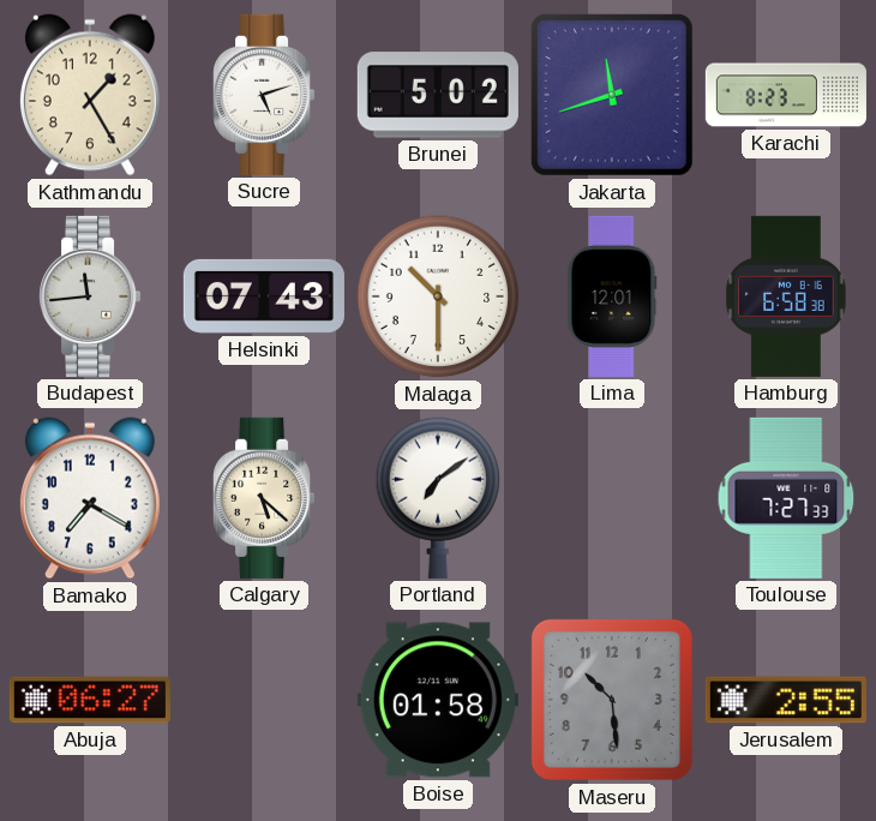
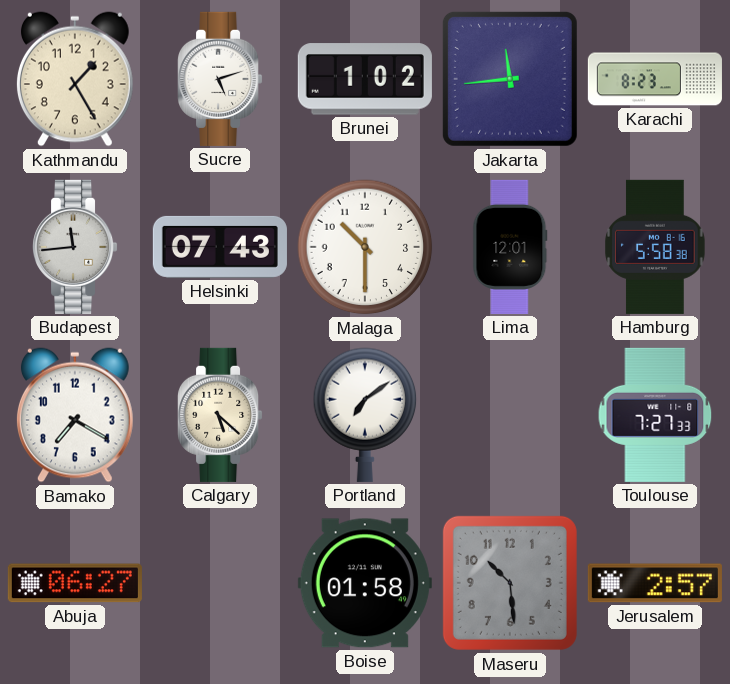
Brunei: 5:02 -> 1:02 (365, 79)
Jakarta: 11:42 -> 11:44 (510, 79)
Hamburg: 6:58 -> 5:58 (655, 247)
Jerusalem: 2:55 -> 2:57 (655, 583)
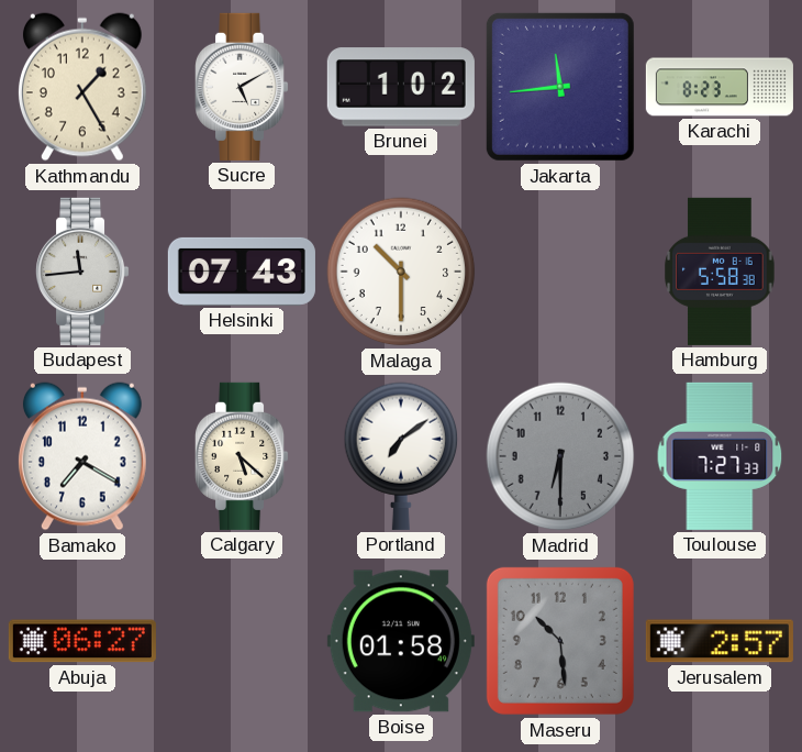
Sucre: 5:12 -> 5:10 (243, 87)
Lima: 12:01 -> none (510, 247)
Madrid: none -> 6:30 (560, 456)
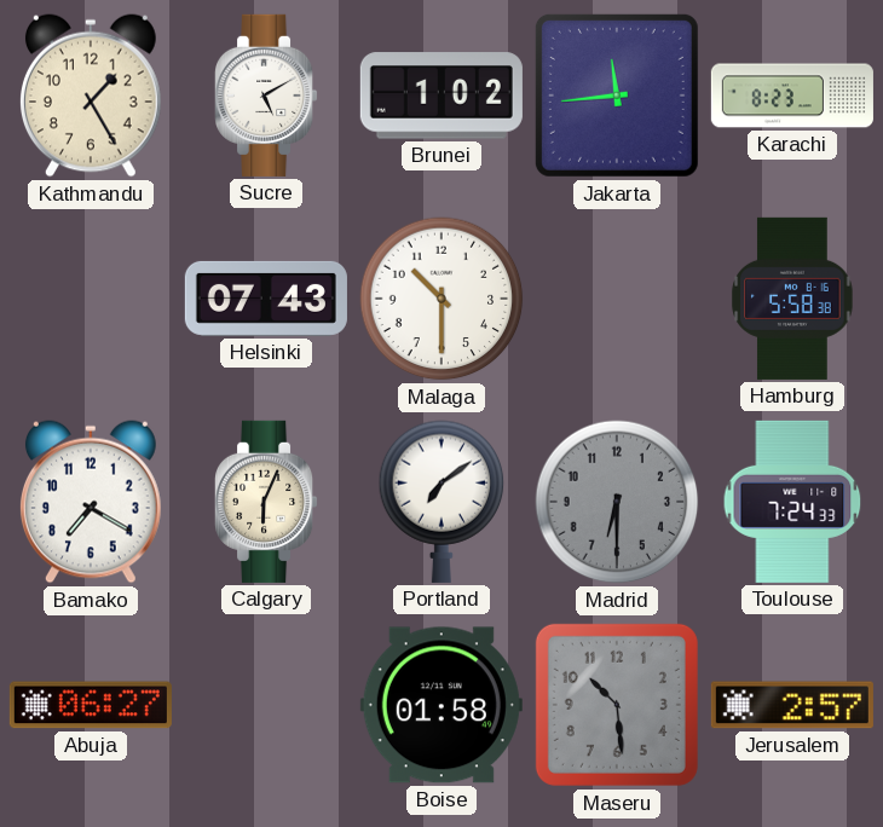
Budapest: 11:44 -> none (83, 272)
Calgary: 5:22 -> 6:04 (267, 502)
Toulouse: 7:27 -> 7:24 (792, 502)
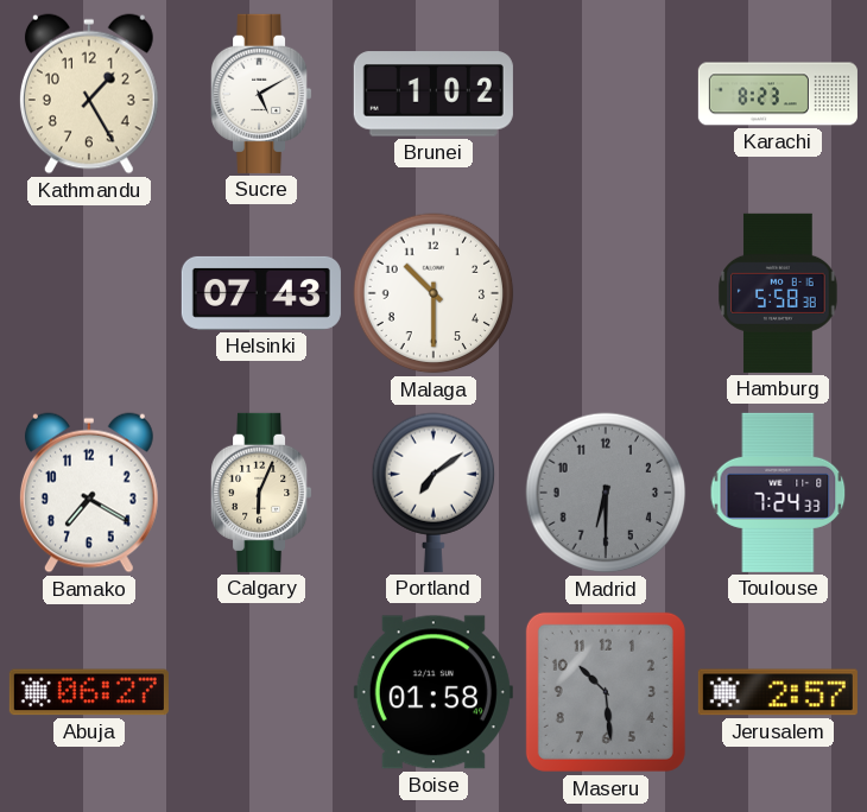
Jakarta: 11:44 -> none (617, 96)
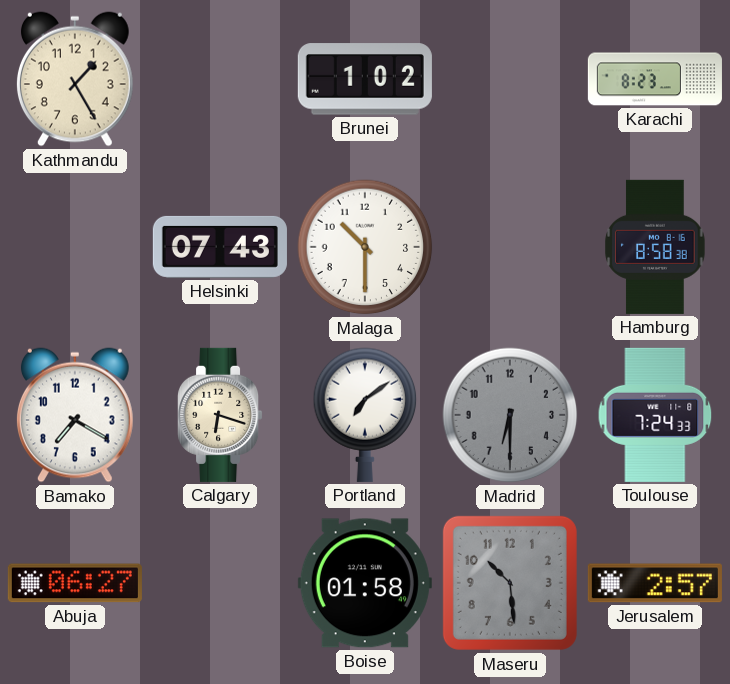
Sucre: 5:10 -> none (262, 94)
Hamburg: 5:58 -> 8:58 (655, 247)
Calgary: 6:04 -> 6:18 (221, 415)
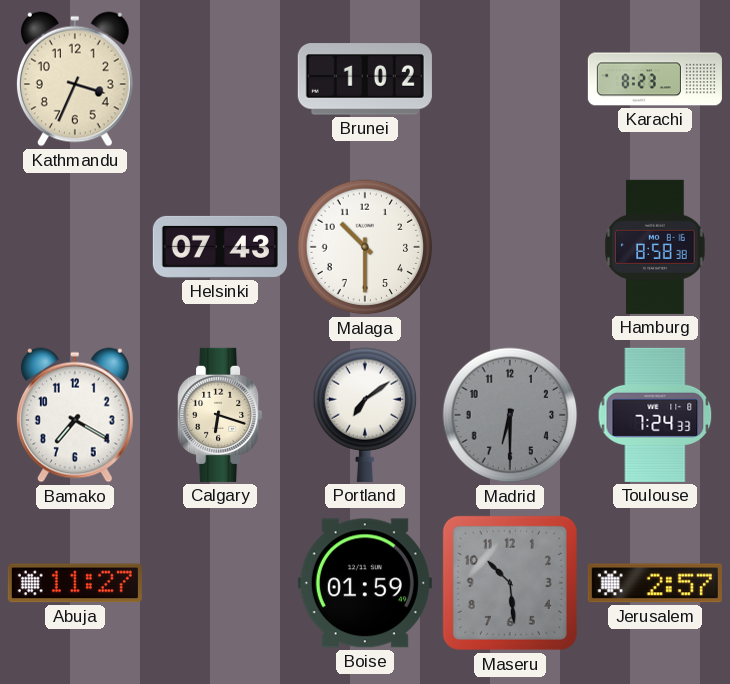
Kathmandu: 1:25 -> 3:34 (75, 79)
Abuja: 06:27 -> 11:27 (75, 583)
Boise: 01:58 -> 01:59 (365, 583)
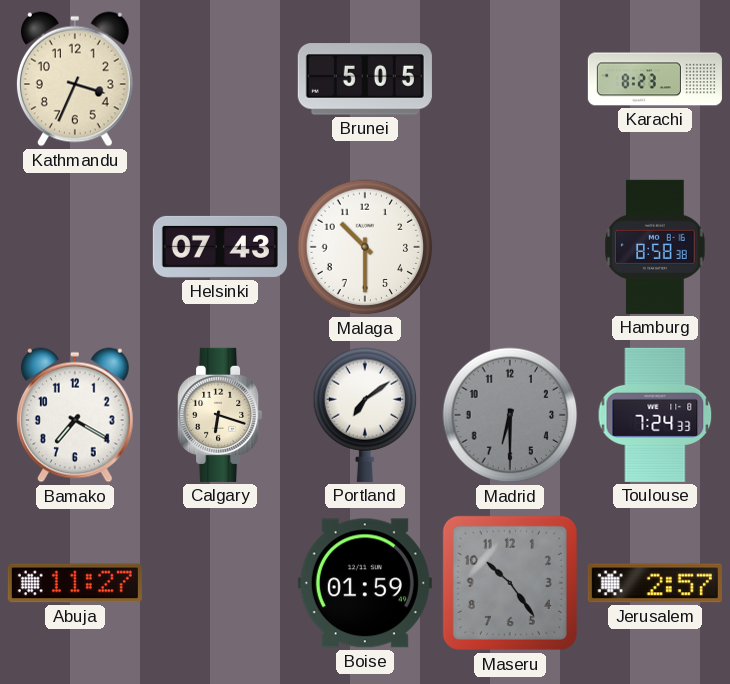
Brunei: 1:02 -> 5:05 (365, 79)
Maseru: 10:29 -> 10:24 (510, 583)
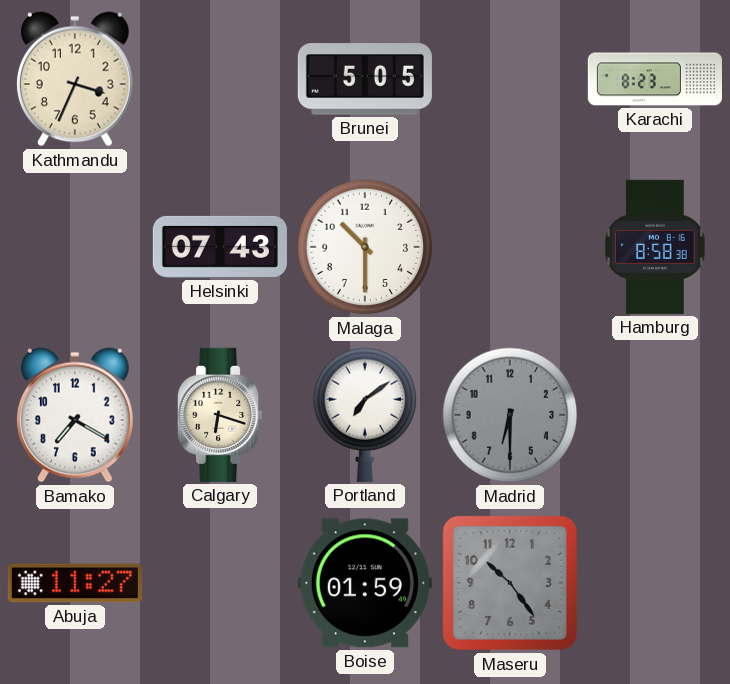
Toulouse: 7:24 -> none (655, 415)
Jerusalem: 2:57 -> none (655, 583)
